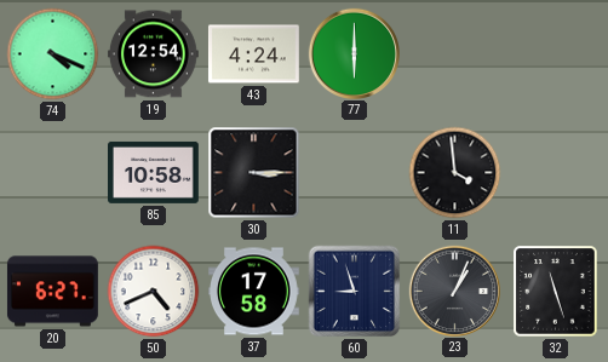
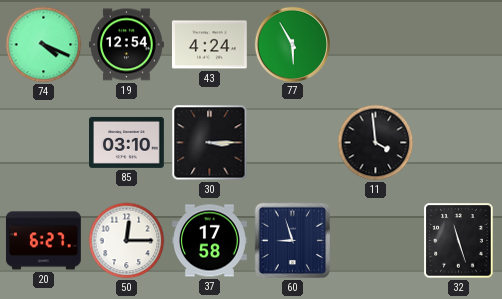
77: 6:00 -> 5:55 (292, 44)
85: 10:58 -> 03:10 (127, 142)
50: 4:41 -> 12:15 (127, 241)
23: 1:04 -> none (454, 291)
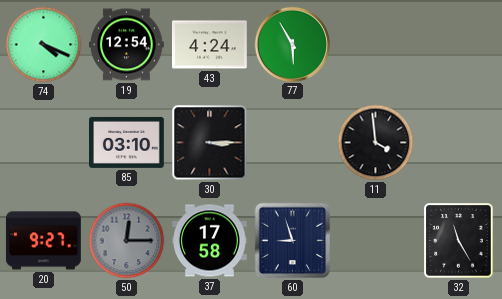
20: 6:27 -> 9:27 (43, 241)
50 dial: white -> grey (127, 241)
32: 11:27 -> 11:25 (459, 241)
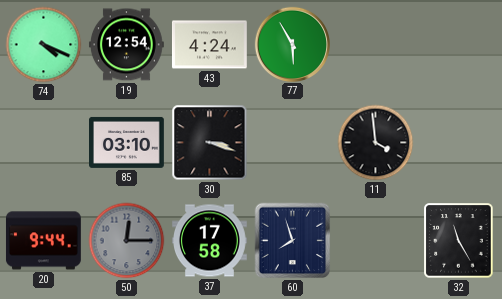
30: 3:15 -> 3:18 (210, 143)
20: 9:27 -> 9:44 (43, 241)
60: 8:57 -> 7:57 (293, 241)
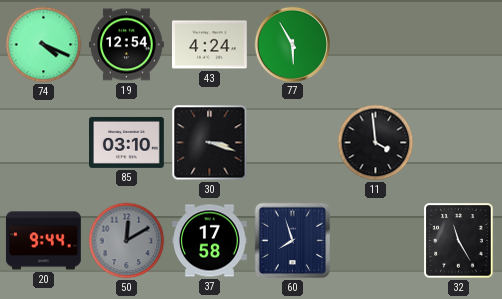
50: 12:15 -> 12:10 (127, 241)
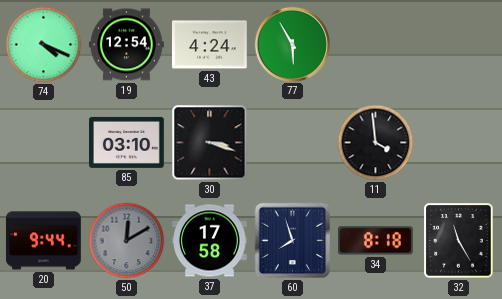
34: none -> 8:18 (375, 241)
